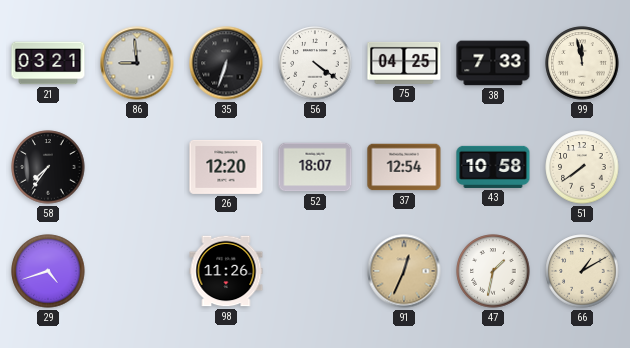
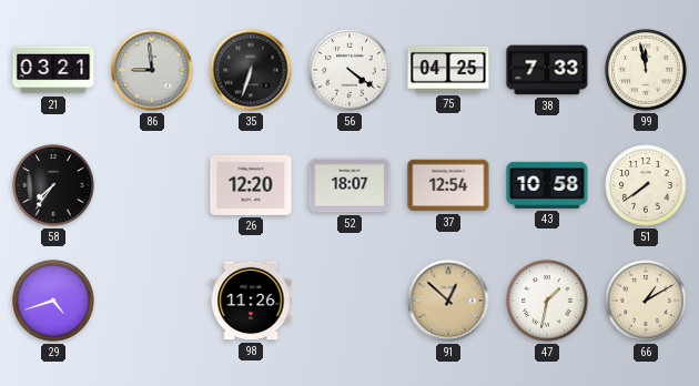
91: 12:34 -> 12:52 (448, 301)
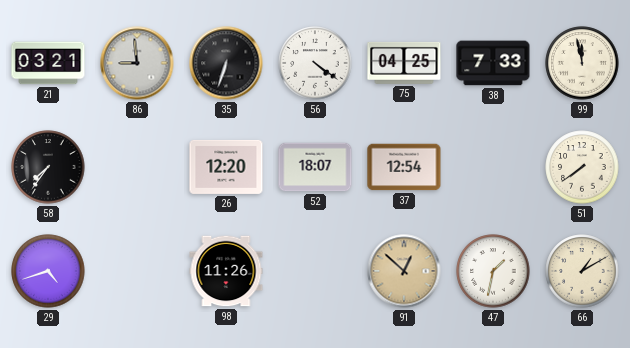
43: 10:58 -> none (547, 185)
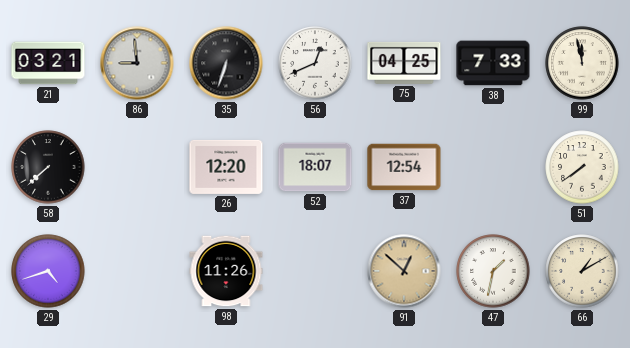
56: 4:21 -> 12:41 (315, 63)
58: 7:36 -> 7:38 (48, 167)
